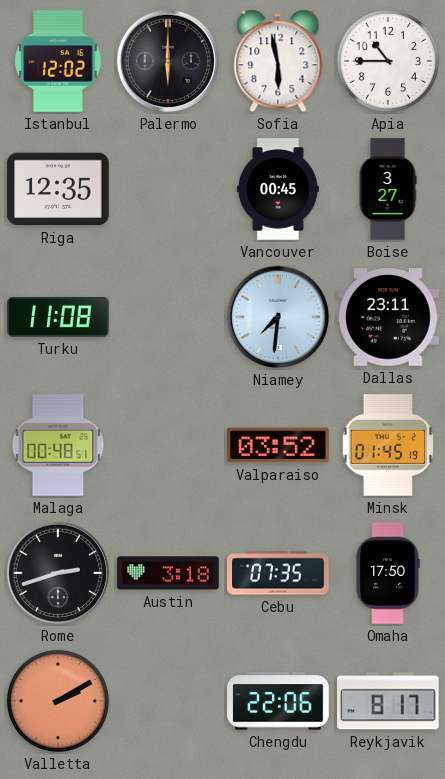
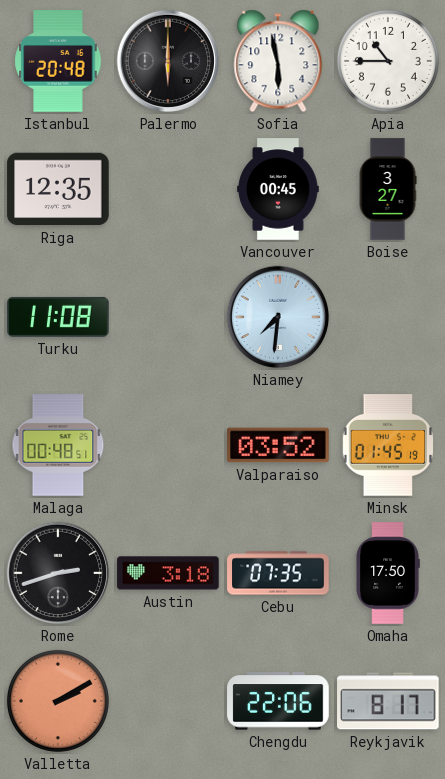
Istanbul: 12:02 -> 20:48 (58, 61)
Dallas: 23:11 -> none (388, 317)
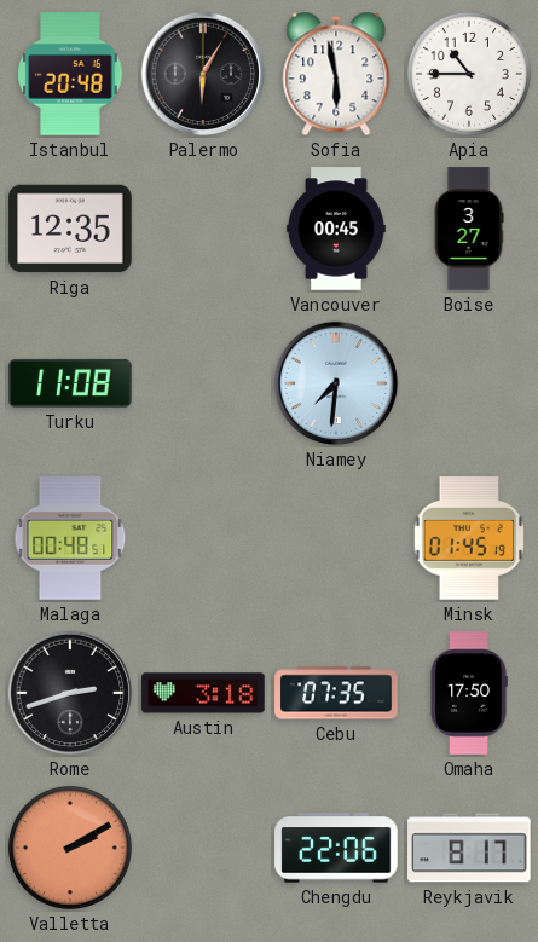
Palermo: 6:00 -> 6:05 (203, 74)
Valparaiso: 03:52 -> none (278, 445)
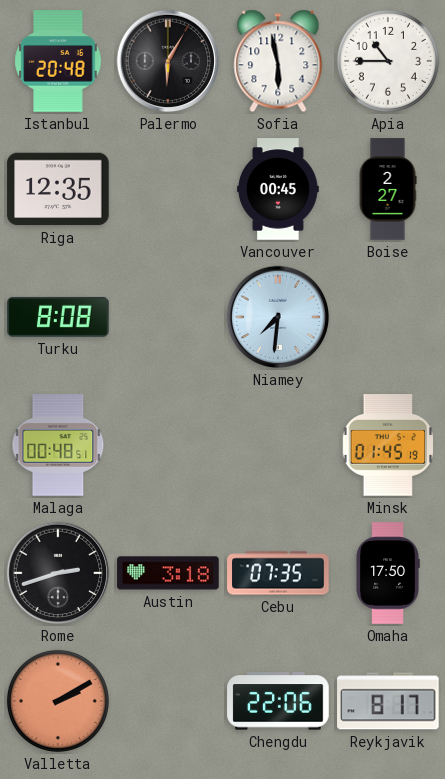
Boise: 3:27 -> 2:27 (388, 189)
Turku: 11:08 -> 8:08 (58, 317)
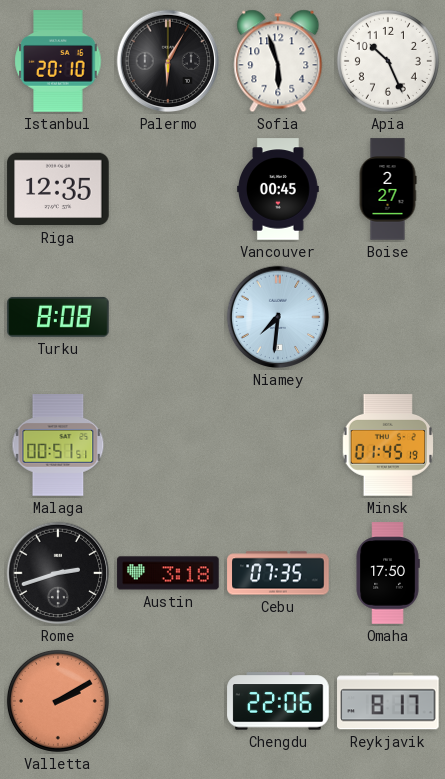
Istanbul: 20:48 -> 20:10 (58, 61)
Sofia: 5:58 -> 5:57 (278, 61)
Apia: 10:45 -> 10:26 (388, 61)
Malaga: 00:48 -> 00:51 (58, 445)
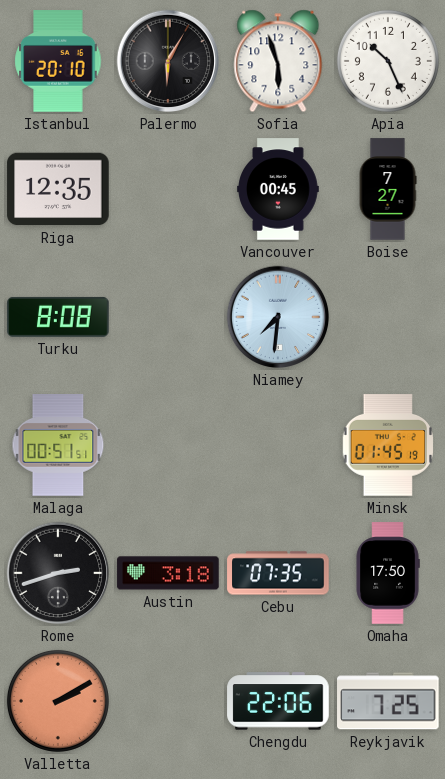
Boise: 2:27 -> 7:27 (388, 189)
Reykjavik: 8:17 -> 7:25 (388, 701)
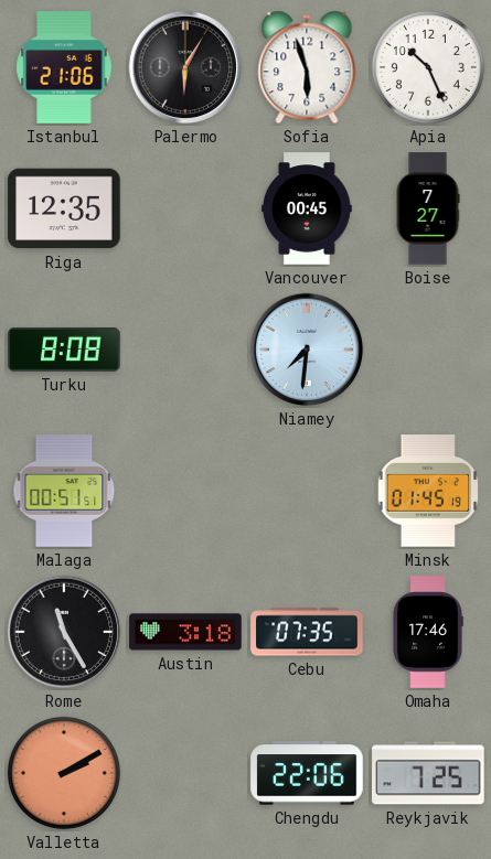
Istanbul: 20:10 -> 21:06 (64, 67)
Rome: 2:42 -> 11:25 (64, 632)
Omaha: 17:50 -> 17:46 (428, 632)
